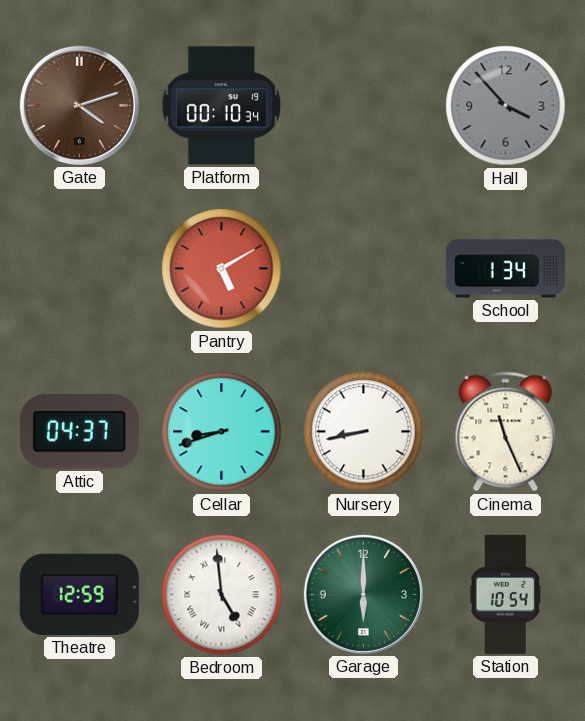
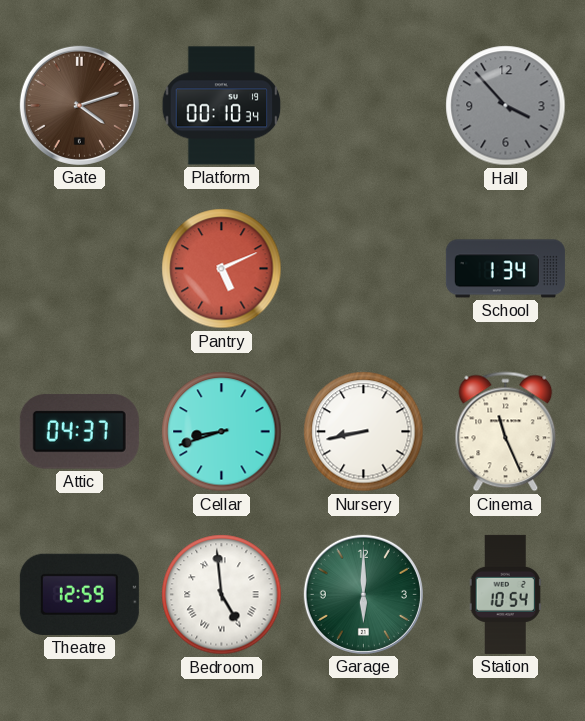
Pantry: 5:10 -> 5:11 (222, 269)
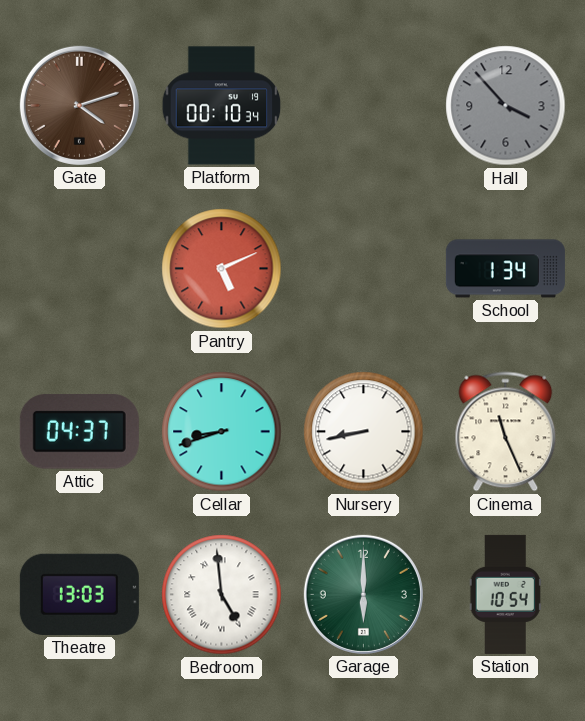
Theatre: 12:59 -> 13:03 (79, 594)
